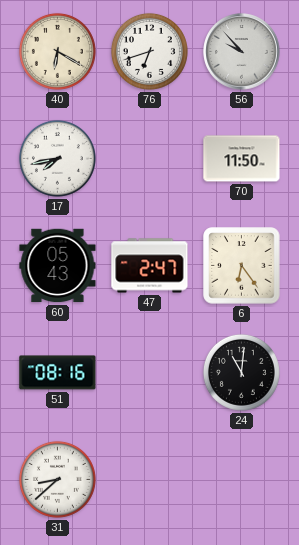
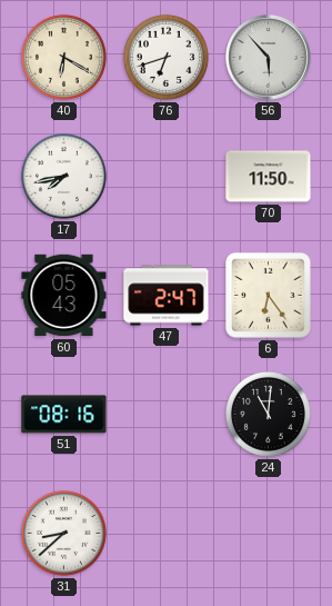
56: 9:53 -> 5:53 (269, 58)
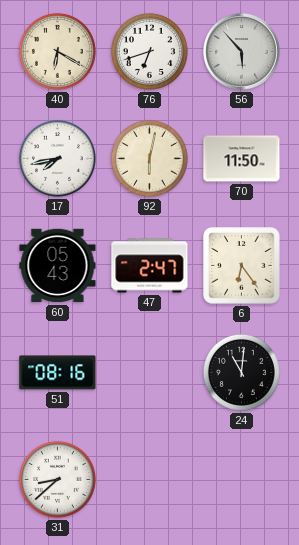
92: none -> 6:02 (149, 158)
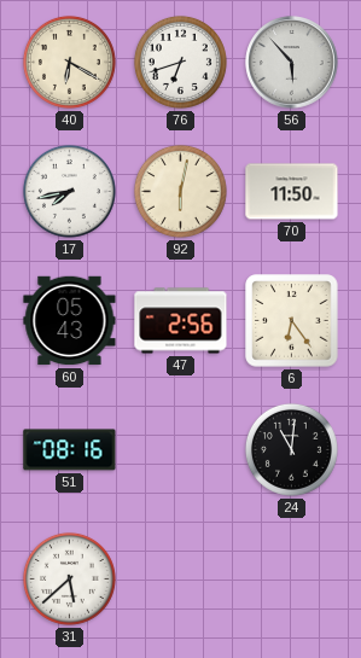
47: 2:47 -> 2:56 (181, 321)
31: 8:38 -> 5:38 (69, 578)
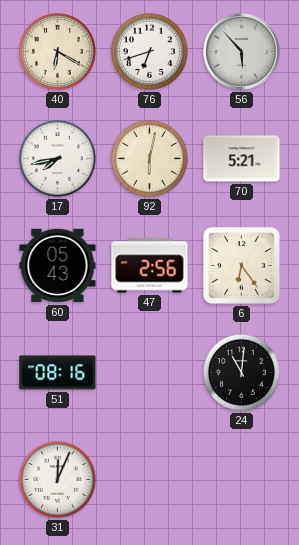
70: 11:50 -> 5:21 (242, 159)
31: 5:38 -> 12:04 (57, 479)
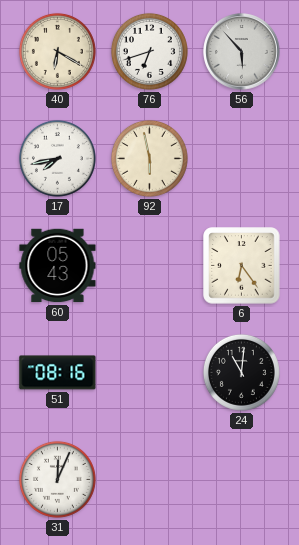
92: 6:02 -> 5:58 (149, 158)
70: 5:21 -> none (242, 159)
47: 2:56 -> none (150, 266)
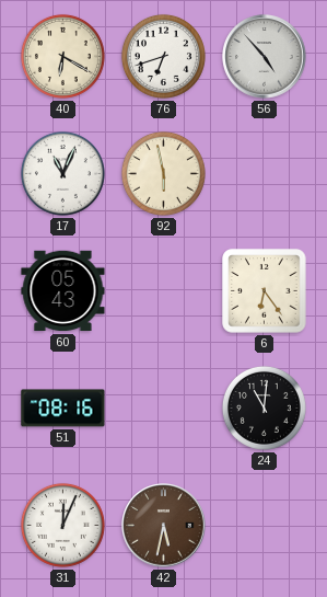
56: 5:53 -> 4:53 (265, 57)
17: 7:43 -> 11:04 (62, 173)
42: none -> 5:32 (164, 526)
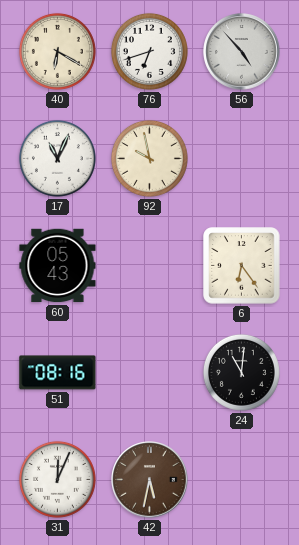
92: 5:58 -> 9:58 (149, 158)
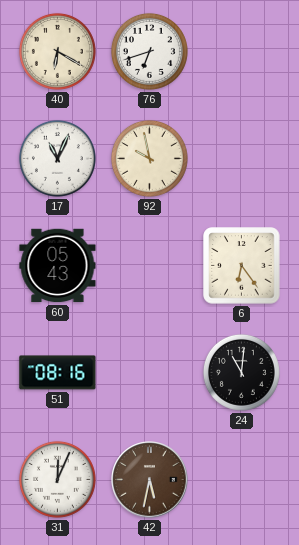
56: 4:53 -> none (242, 52)
